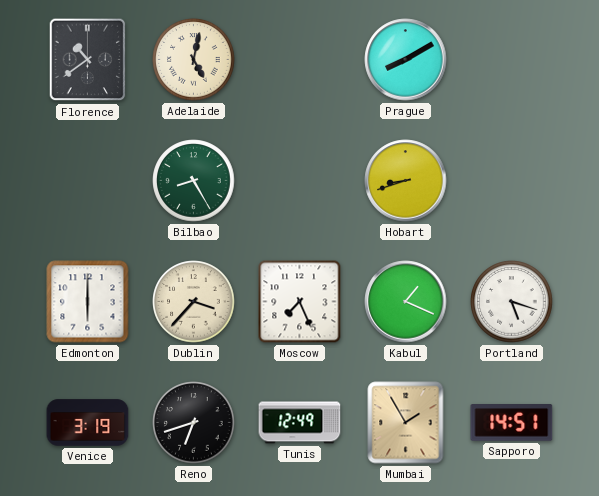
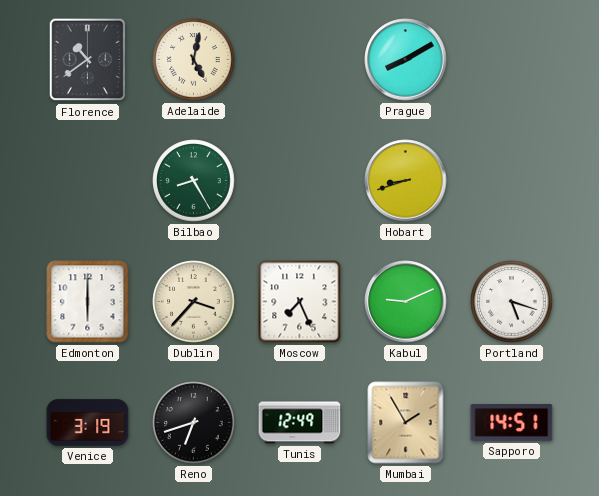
Kabul: 1:19 -> 9:11 (406, 302)
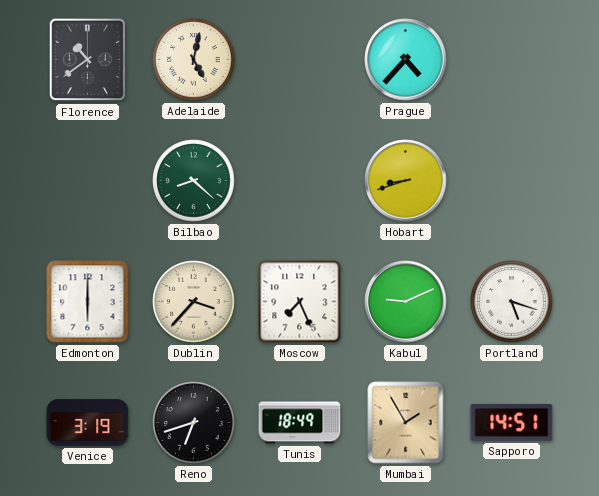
Prague: 8:10 -> 4:37 (406, 60)
Bilbao: 8:25 -> 8:22 (194, 181)
Tunis: 12:49 -> 18:49 (300, 423)
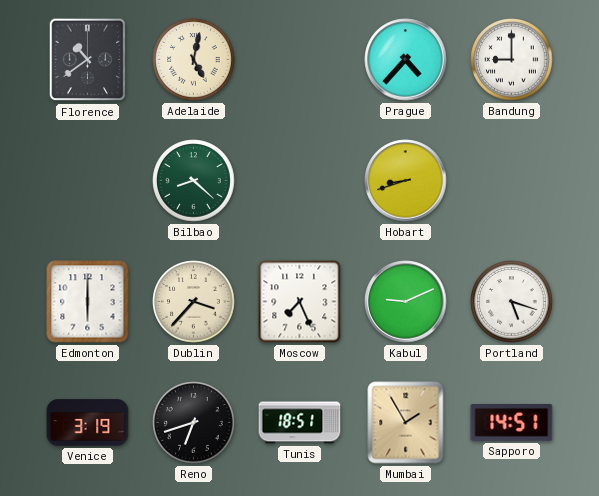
Bandung: none -> 9:00 (512, 60)
Tunis: 18:49 -> 18:51 (300, 423)
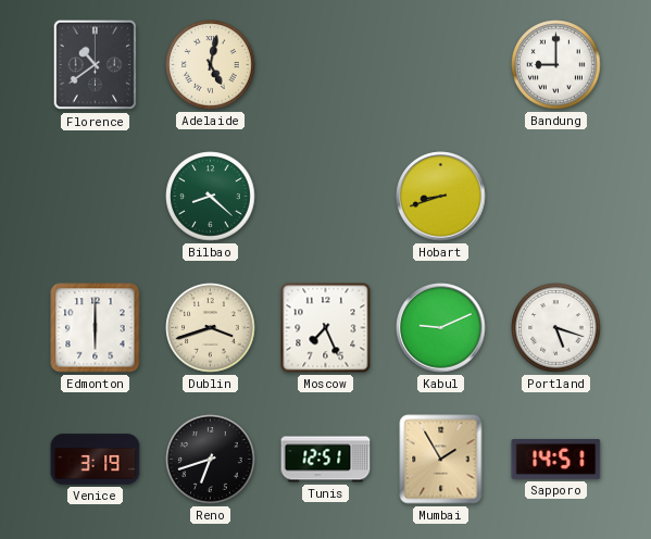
Prague: 4:37 -> none (406, 60)
Dublin: 3:37 -> 3:42 (211, 328)
Tunis: 18:51 -> 12:51 (326, 460)
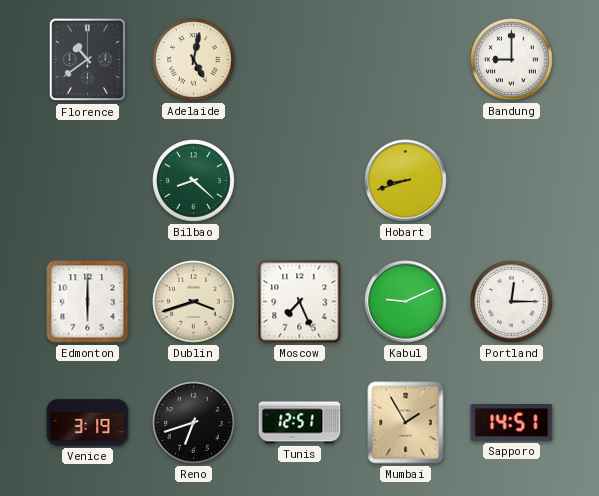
Portland: 5:18 -> 12:15 (512, 302)
